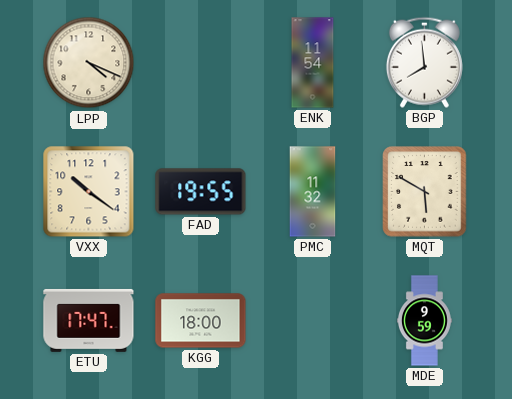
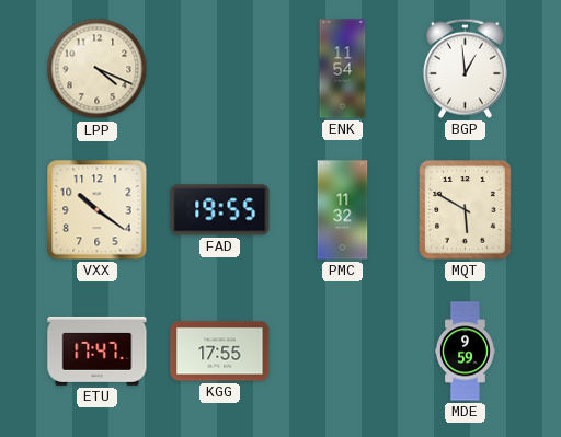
BGP: 7:59 -> 12:59 (465, 68)
KGG: 18:00 -> 17:55 (220, 352)
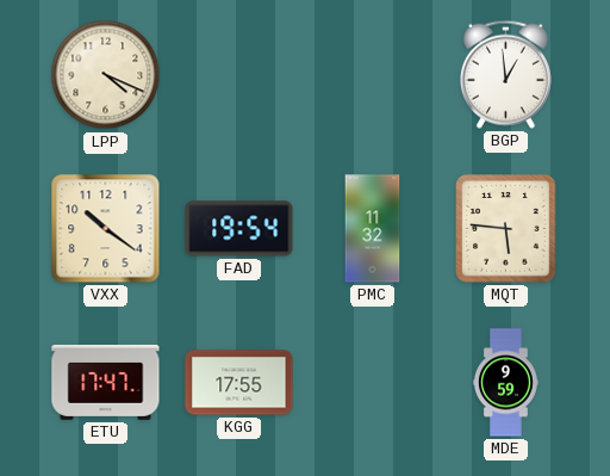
ENK: 11:54 -> none (343, 69)
FAD: 19:55 -> 19:54 (239, 229)
MQT: 5:50 -> 5:46 (506, 229)
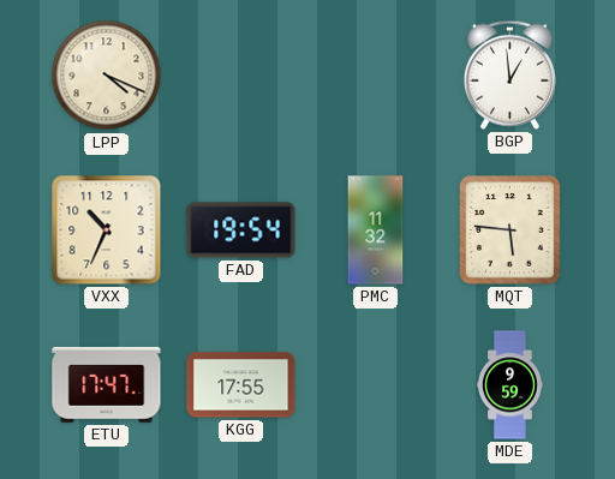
VXX: 10:21 -> 10:34 (107, 230)
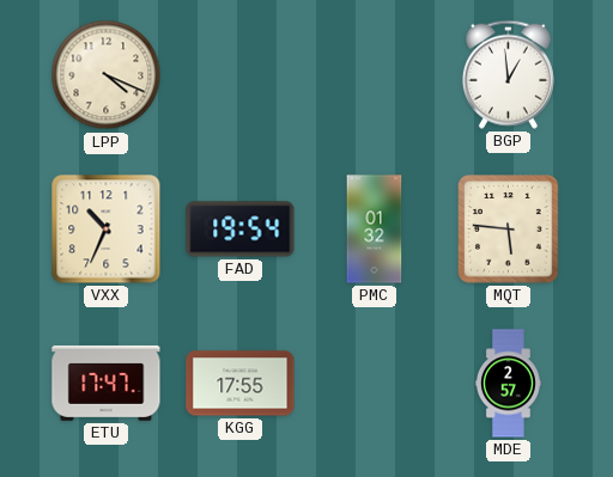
PMC: 11:32 -> 01:32 (375, 230)
MDE: 9:59 -> 2:57 (508, 384)
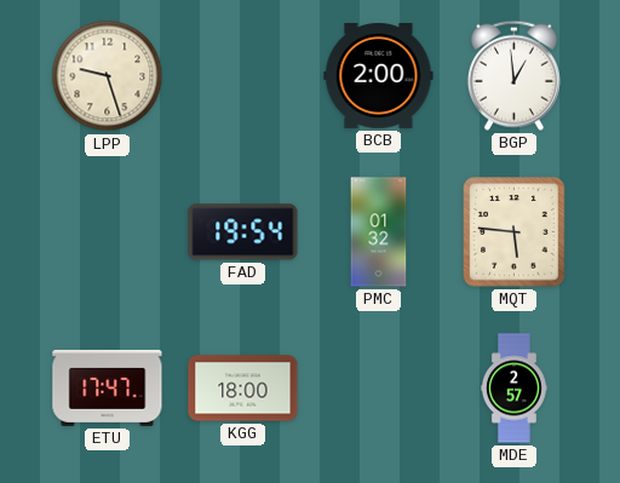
LPP: 4:19 -> 9:27 (108, 76)
BCB: none -> 2:00 (379, 75)
VXX: 10:34 -> none (107, 230)
KGG: 17:55 -> 18:00 (243, 389)
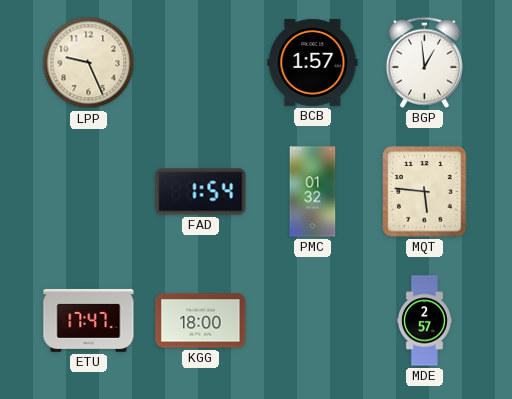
LPP: 9:27 -> 9:26 (89, 63)
BCB: 2:00 -> 1:57 (313, 62)
FAD: 19:54 -> 1:54 (201, 192)
